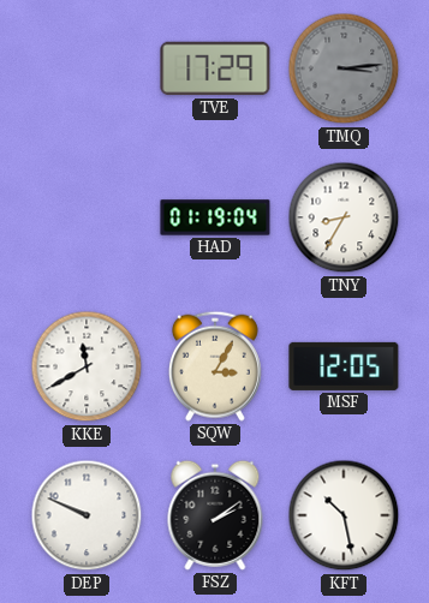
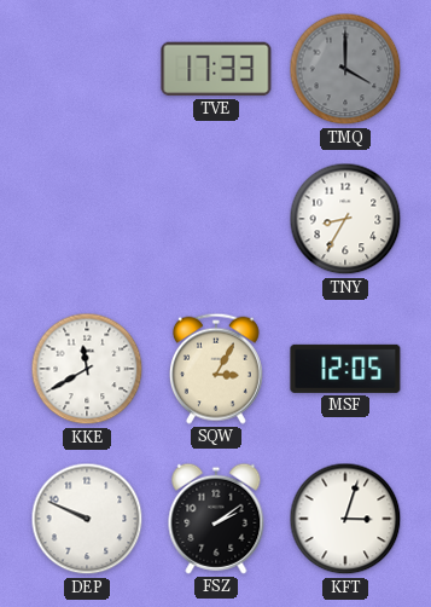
TVE: 17:29 -> 17:33 (216, 69)
TMQ: 3:14 -> 4:00 (345, 69)
HAD: 01:19 -> none (215, 217)
KFT: 10:28 -> 3:03 (345, 519)
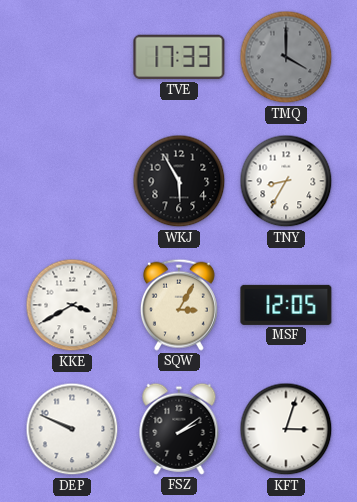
WKJ: none -> 5:55 (179, 181)
KKE: 11:40 -> 3:40 (72, 305)
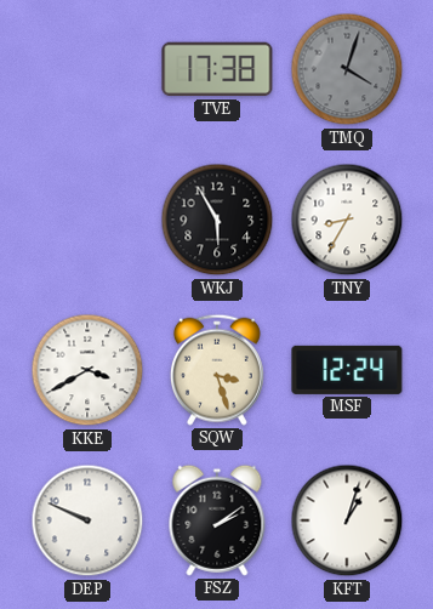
TVE: 17:33 -> 17:38 (217, 69)
TMQ: 4:00 -> 4:03 (347, 69)
SQW: 3:05 -> 3:27 (217, 370)
MSF: 12:05 -> 12:24 (347, 370)
KFT: 3:03 -> 1:03 (347, 520)
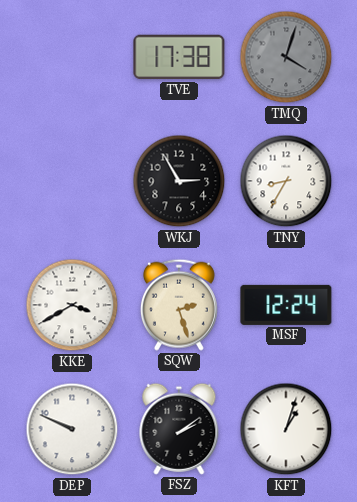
WKJ: 5:55 -> 2:55 (179, 181)
SQW: 3:27 -> 2:27 (179, 305)
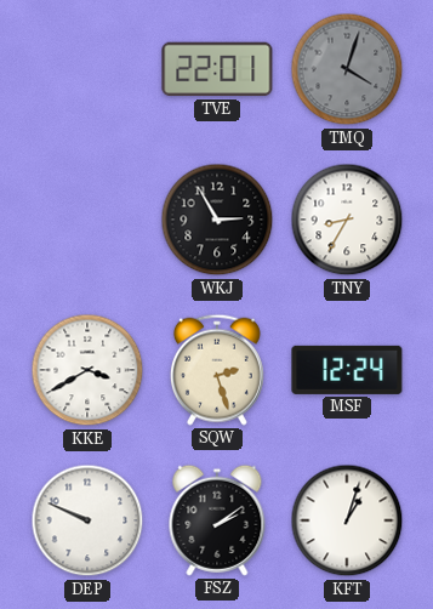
TVE: 17:38 -> 22:01 (217, 69)
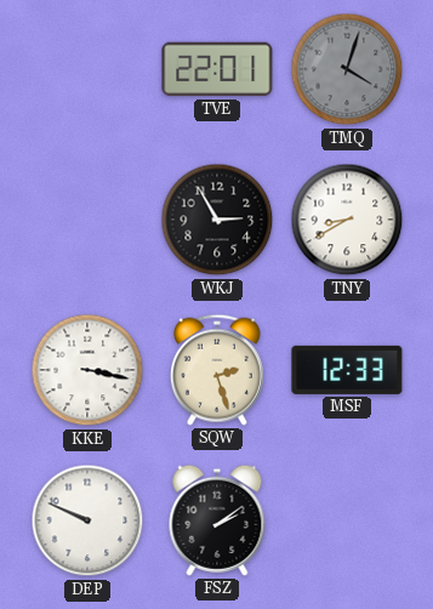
TNY: 8:35 -> 8:40 (347, 220)
KKE: 3:40 -> 3:17 (87, 370)
MSF: 12:24 -> 12:33 (347, 370)
KFT: 1:03 -> none (347, 520)
